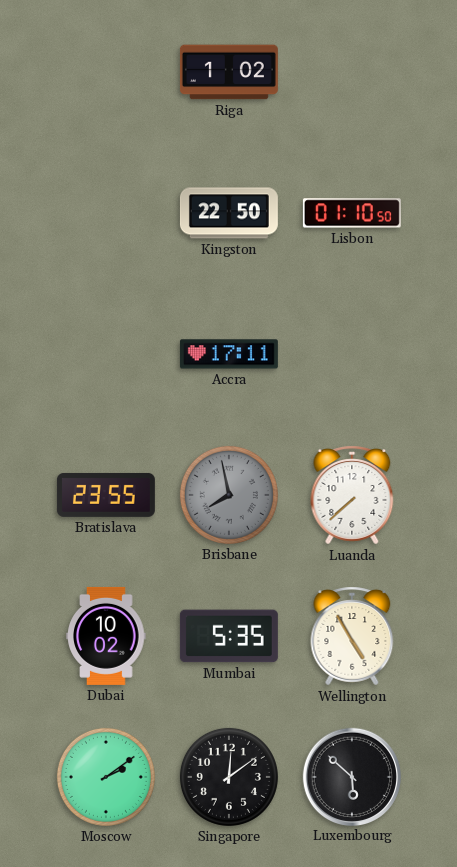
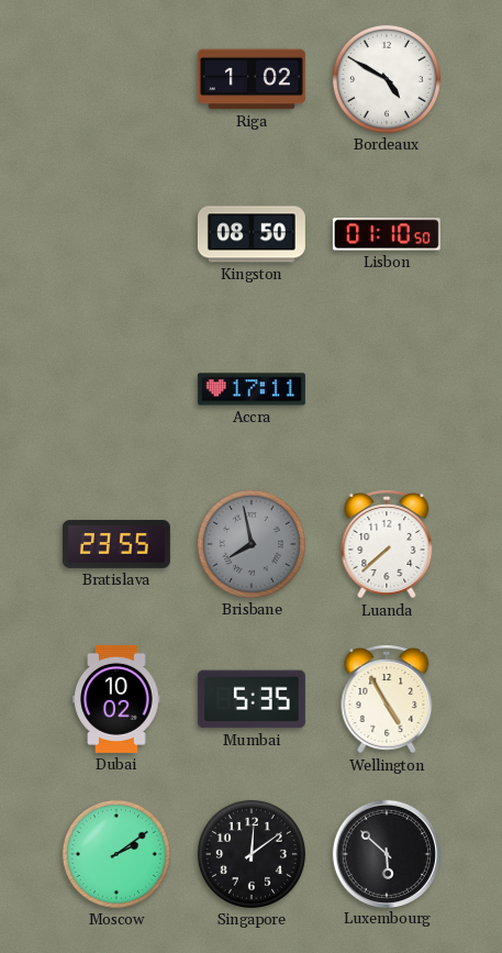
Bordeaux: none -> 4:50 (387, 79)
Kingston: 22:50 -> 08:50 (252, 234)
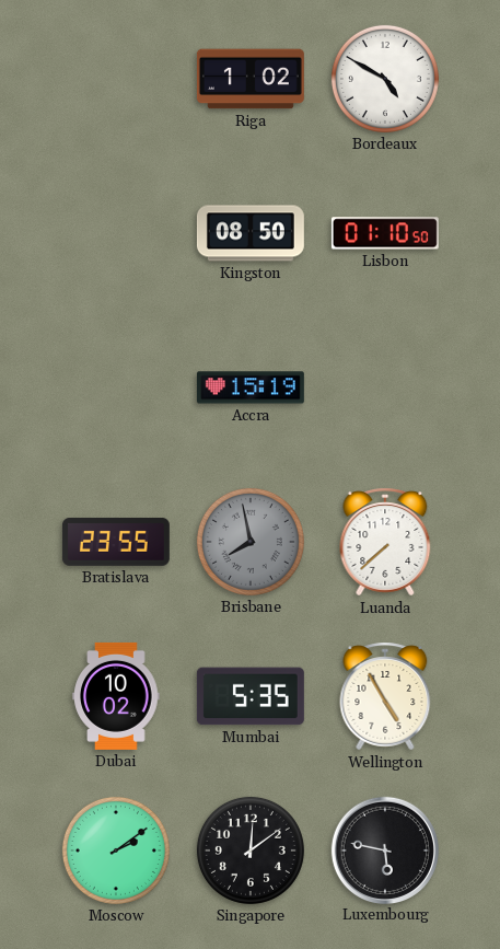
Accra: 17:11 -> 15:19 (251, 387)
Luxembourg: 5:52 -> 5:47 (384, 849)
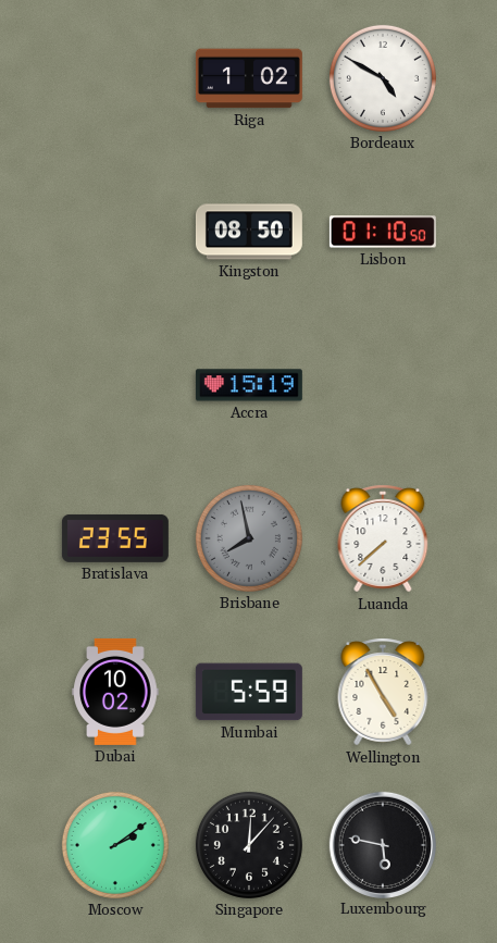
Mumbai: 5:35 -> 5:59 (249, 692)
Singapore: 12:09 -> 12:07 (249, 845)
